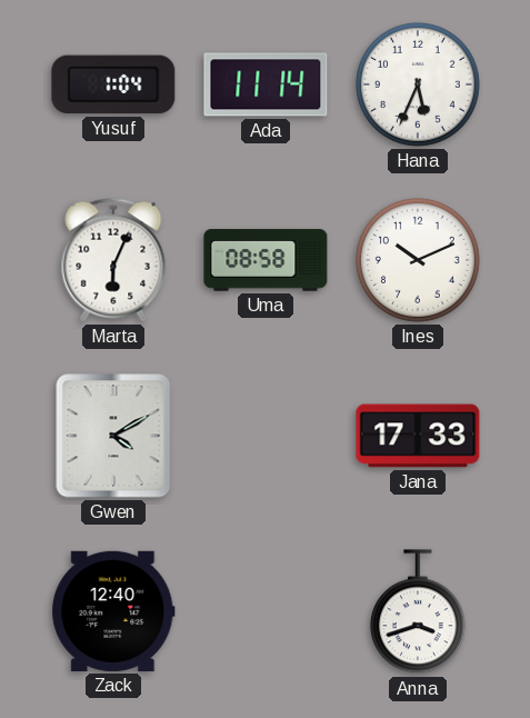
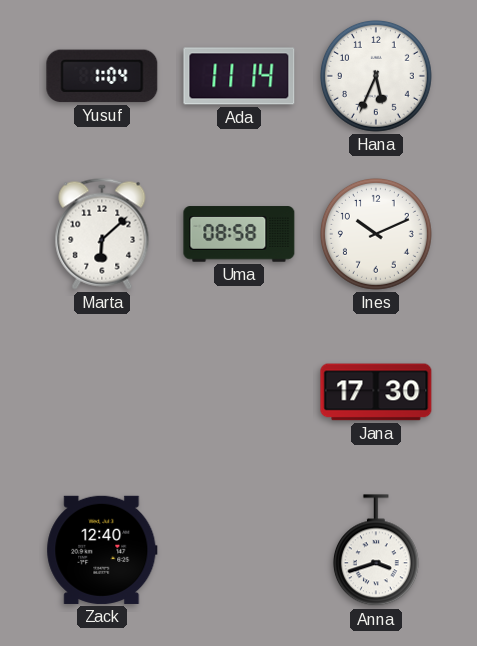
Marta: 6:04 -> 6:08 (102, 234)
Gwen: 4:10 -> none (113, 436)
Jana: 17:33 -> 17:30 (376, 392)
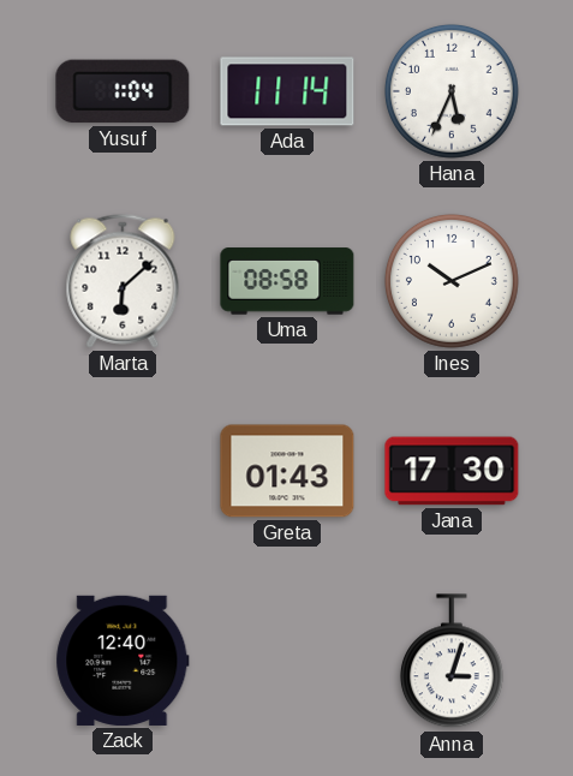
Greta: none -> 01:43 (287, 471)
Anna: 3:42 -> 3:03 (452, 662)
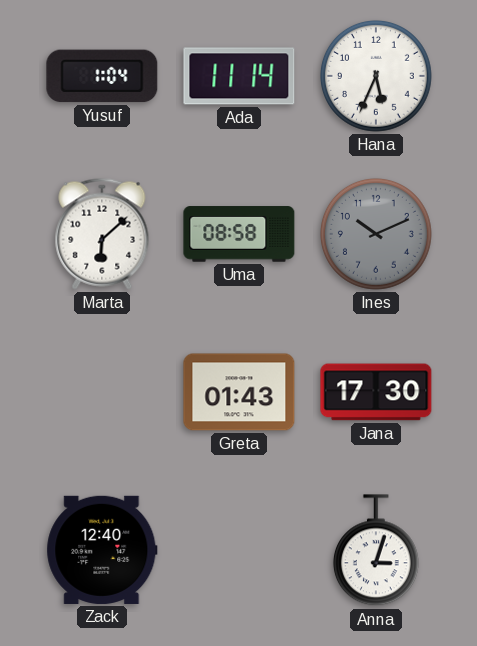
Ines dial: white -> grey (376, 234)
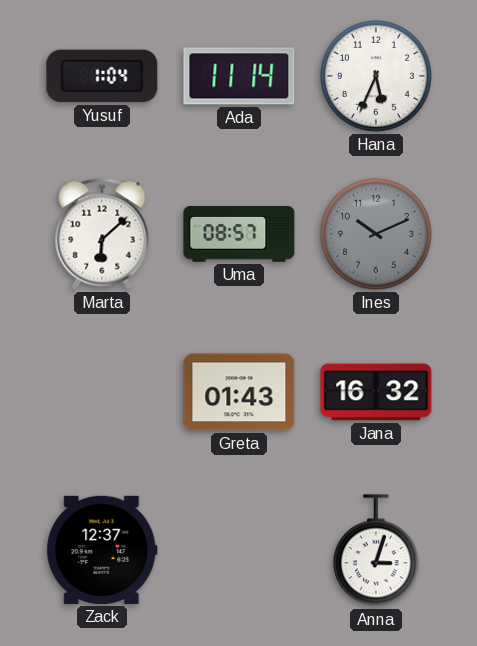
Uma: 08:58 -> 08:57 (239, 234)
Jana: 17:30 -> 16:32 (376, 392)
Zack: 12:40 -> 12:37 (102, 550)
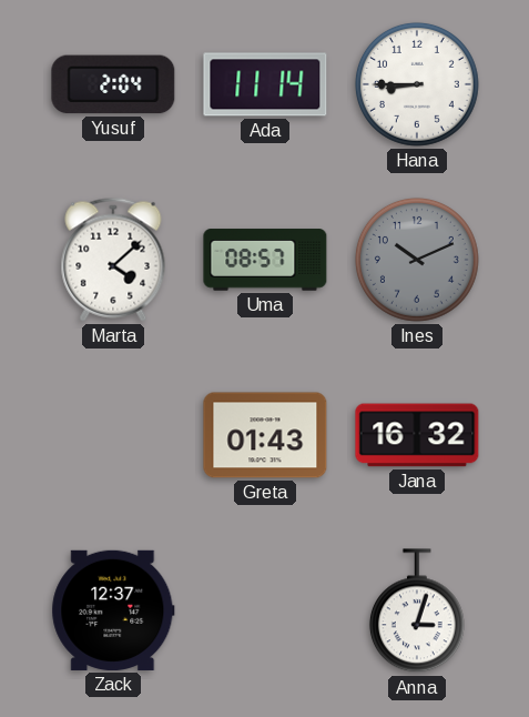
Yusuf: 1:04 -> 2:04 (113, 84)
Hana: 5:34 -> 8:45 (417, 84)
Marta: 6:08 -> 4:08 (113, 260)
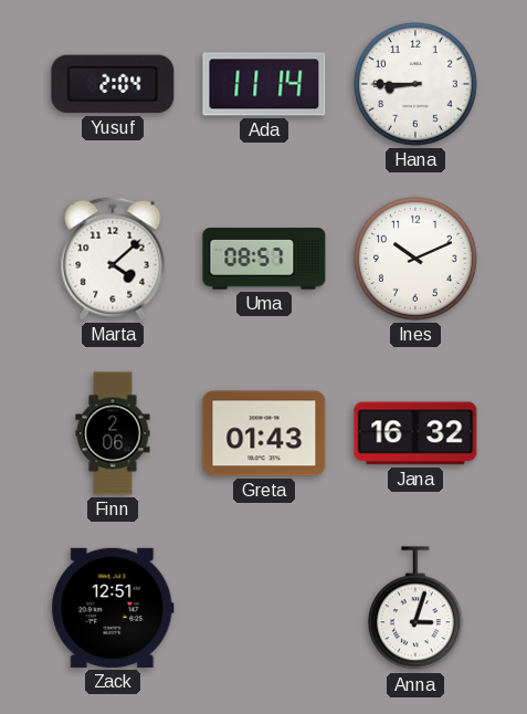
Ines dial: grey -> white (415, 259)
Finn: none -> 2:06 (113, 433)
Zack: 12:37 -> 12:51 (113, 608)
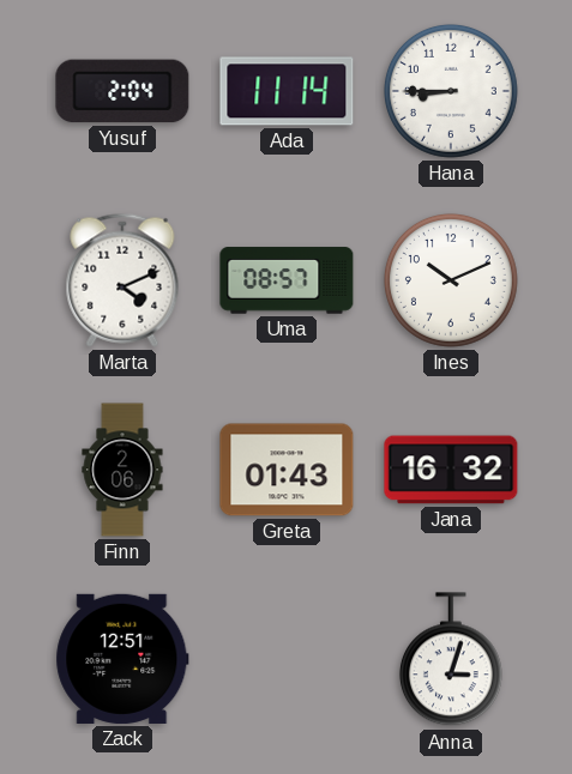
Marta: 4:08 -> 4:11 (122, 280)
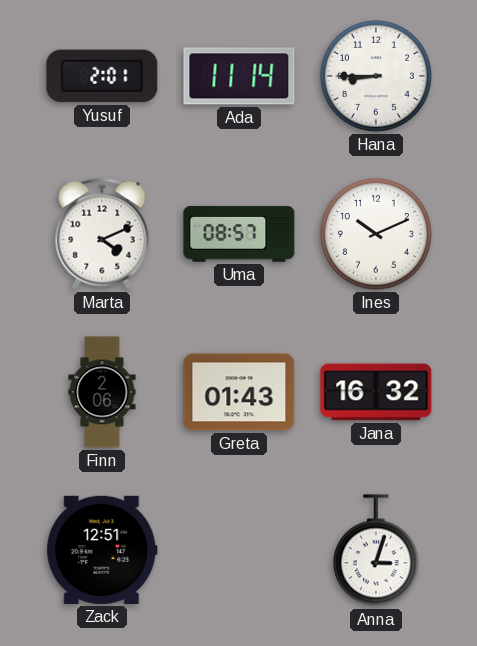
Yusuf: 2:04 -> 2:01 (102, 76)
